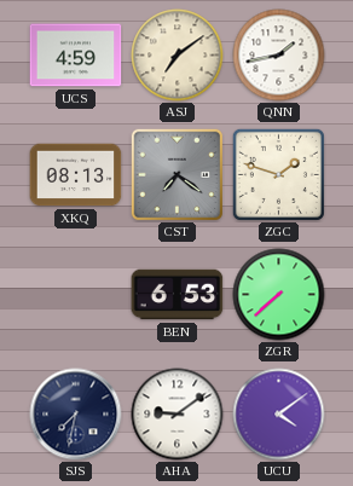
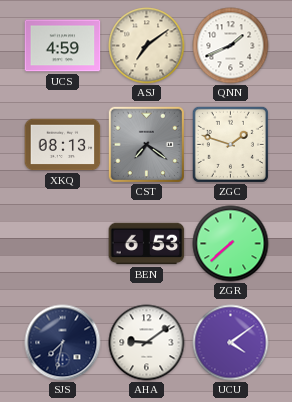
QNN: 1:43 -> 1:41 (231, 46)
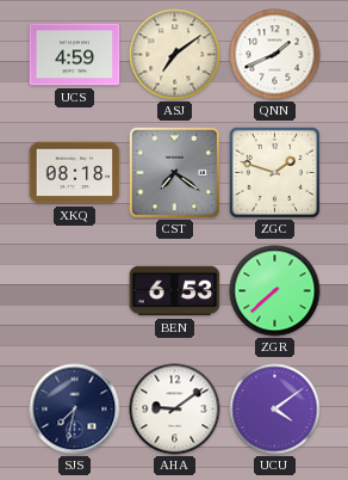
XKQ: 08:13 -> 08:18 (75, 173)
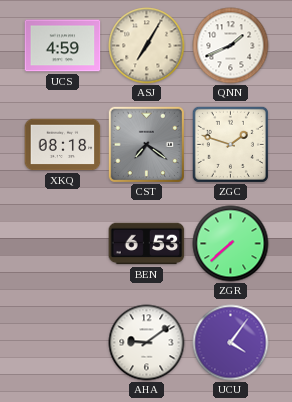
ASJ: 7:09 -> 7:05 (147, 46)
SJS: 7:32 -> none (75, 410)
UCU: 4:09 -> 4:06 (231, 343)
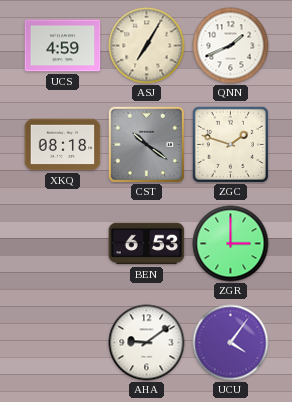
CST: 7:21 -> 10:21 (146, 144)
ZGR: 7:38 -> 3:00 (231, 244)
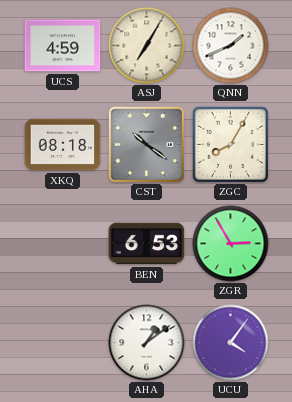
ZGC: 1:48 -> 8:05 (230, 144)
ZGR: 3:00 -> 2:55 (231, 244)
AHA: 9:09 -> 1:09 (147, 343)
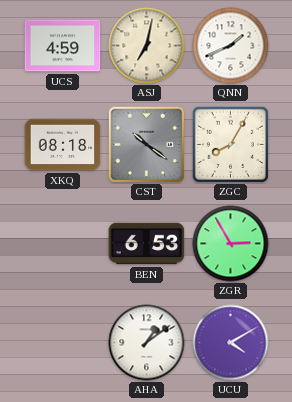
ASJ: 7:05 -> 7:02 (147, 46)
UCU: 4:06 -> 4:10 (231, 343)
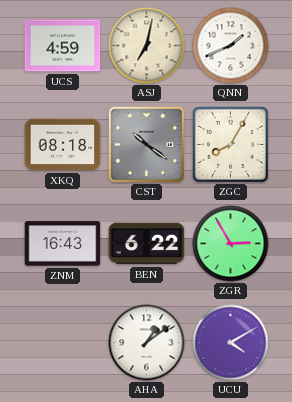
ZNM: none -> 16:43 (63, 244)
BEN: 6:53 -> 6:22 (147, 244)
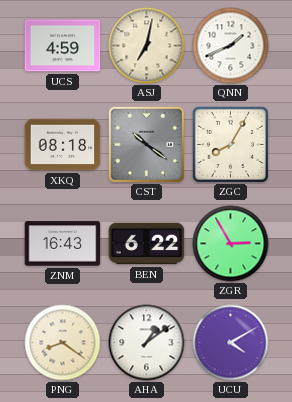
PNG: none -> 8:21 (63, 343)
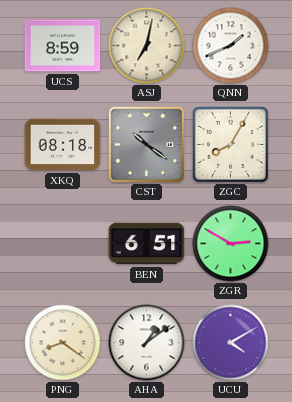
UCS: 4:59 -> 8:59 (63, 46)
ZNM: 16:43 -> none (63, 244)
BEN: 6:22 -> 6:51 (147, 244)
ZGR: 2:55 -> 2:50 (231, 244)
